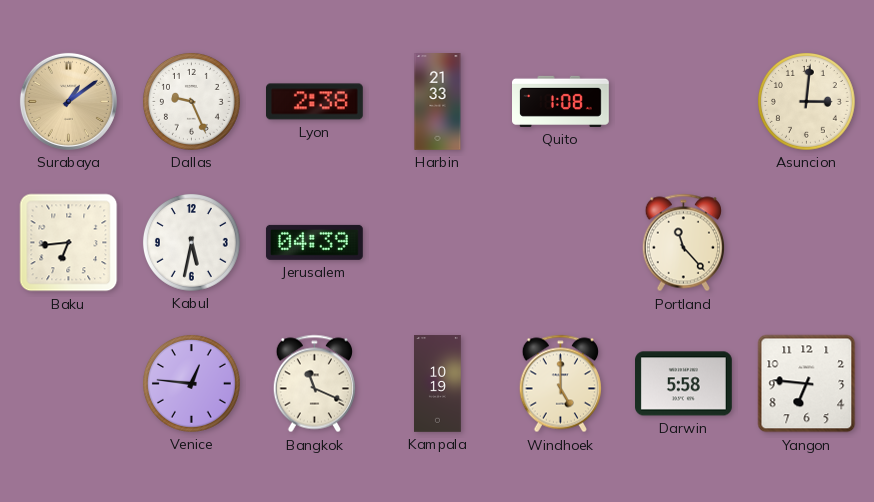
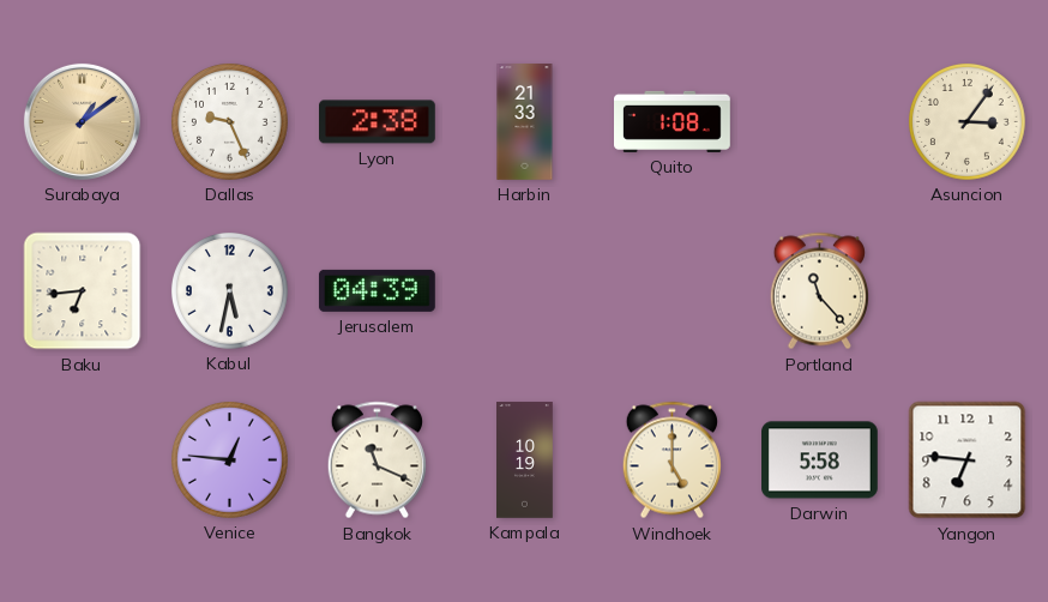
Asuncion: 3:01 -> 3:06 (966, 121)
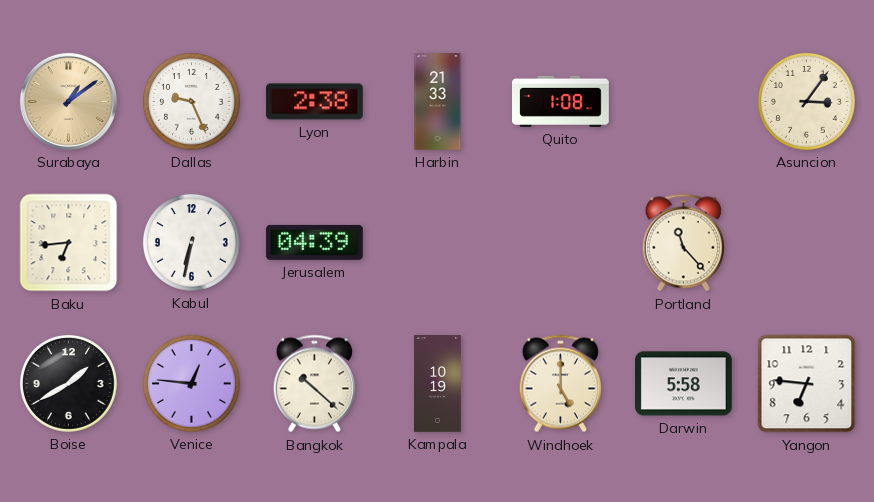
Kabul: 5:32 -> 6:32 (191, 242)
Boise: none -> 1:40 (68, 383)
Bangkok: 11:19 -> 10:22 (314, 384)
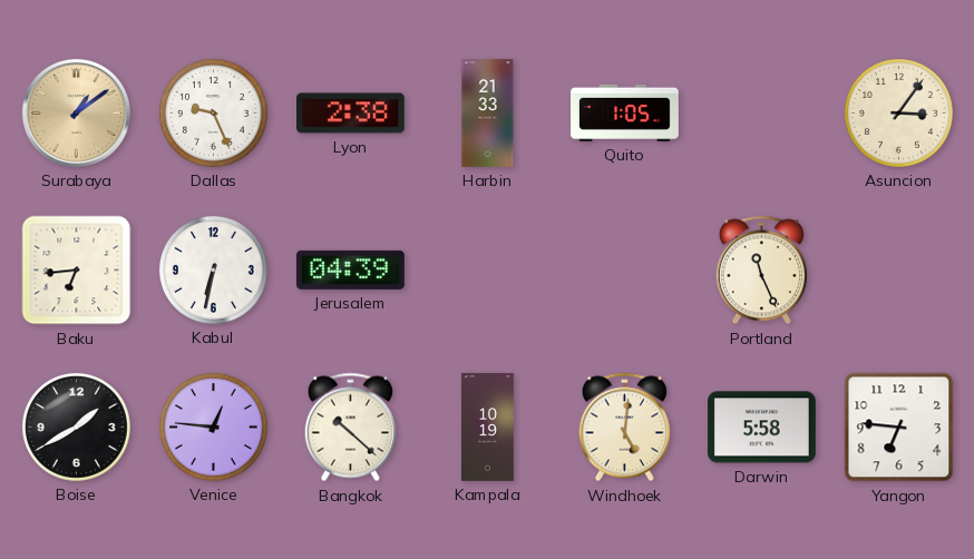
Quito: 1:08 -> 1:05 (625, 112)
Portland: 11:23 -> 11:26 (761, 271)
Windhoek: 5:00 -> 5:01 (624, 428)
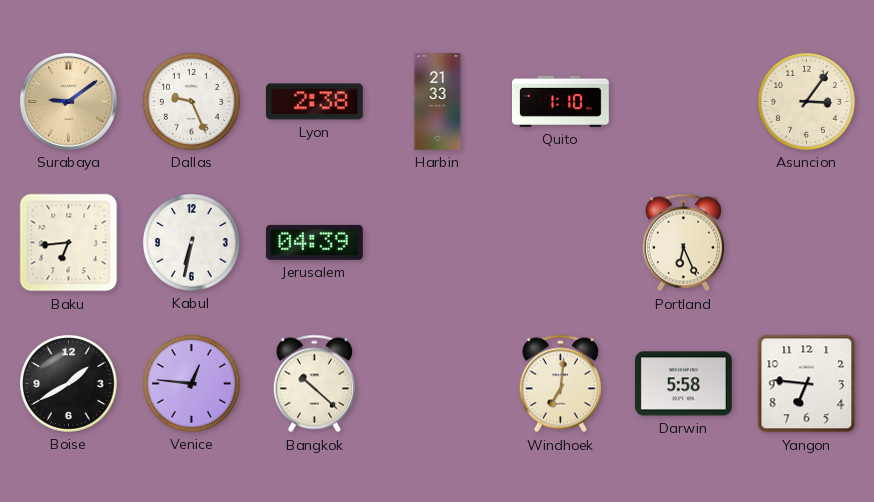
Surabaya: 1:09 -> 9:09 (68, 101)
Quito: 1:05 -> 1:10 (561, 101)
Portland: 11:26 -> 6:26 (683, 243)
Kampala: 10:19 -> none (488, 428)
Windhoek: 5:01 -> 7:01 (560, 384)
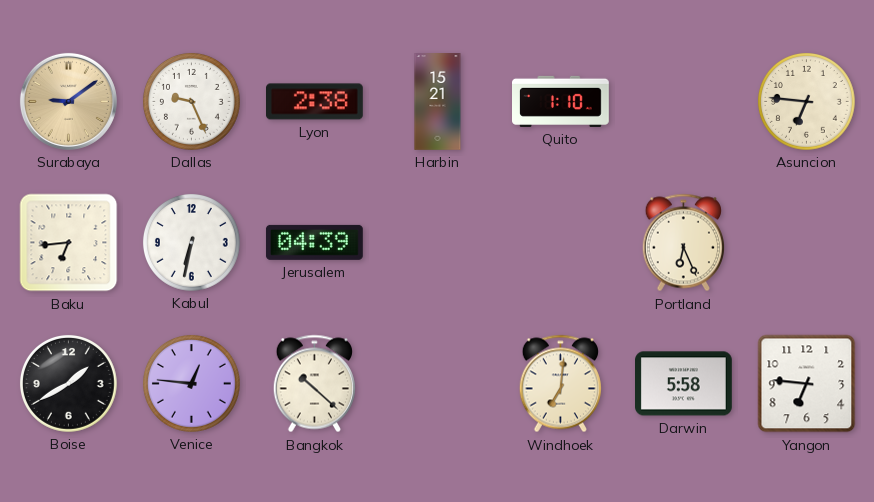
Harbin: 21:33 -> 15:21 (438, 102)
Asuncion: 3:06 -> 6:46 (806, 101)
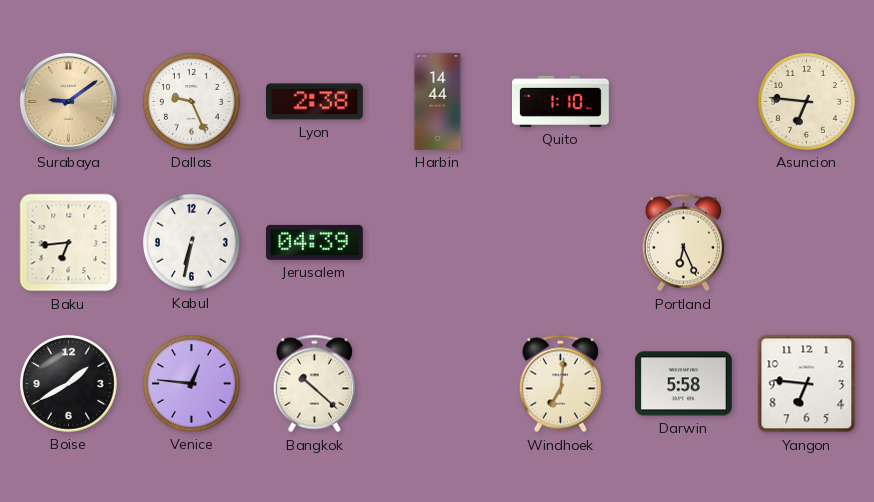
Harbin: 15:21 -> 14:44 (438, 102)
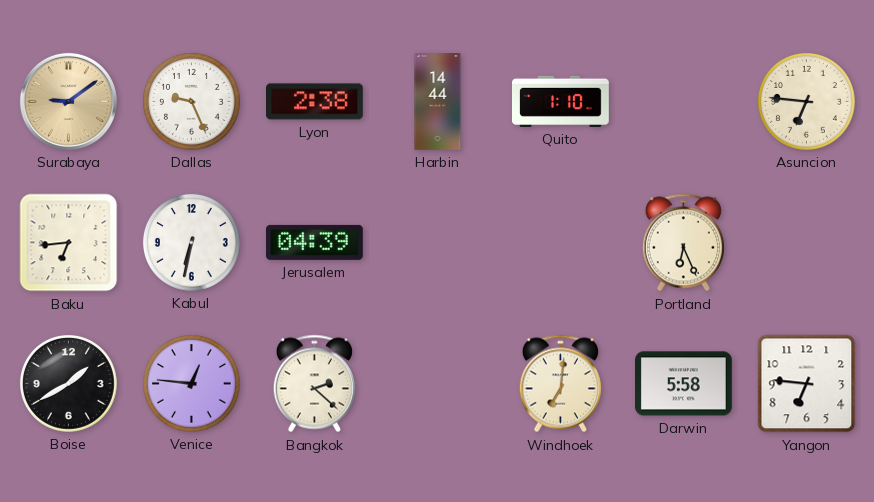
Bangkok: 10:22 -> 2:22 (314, 384)
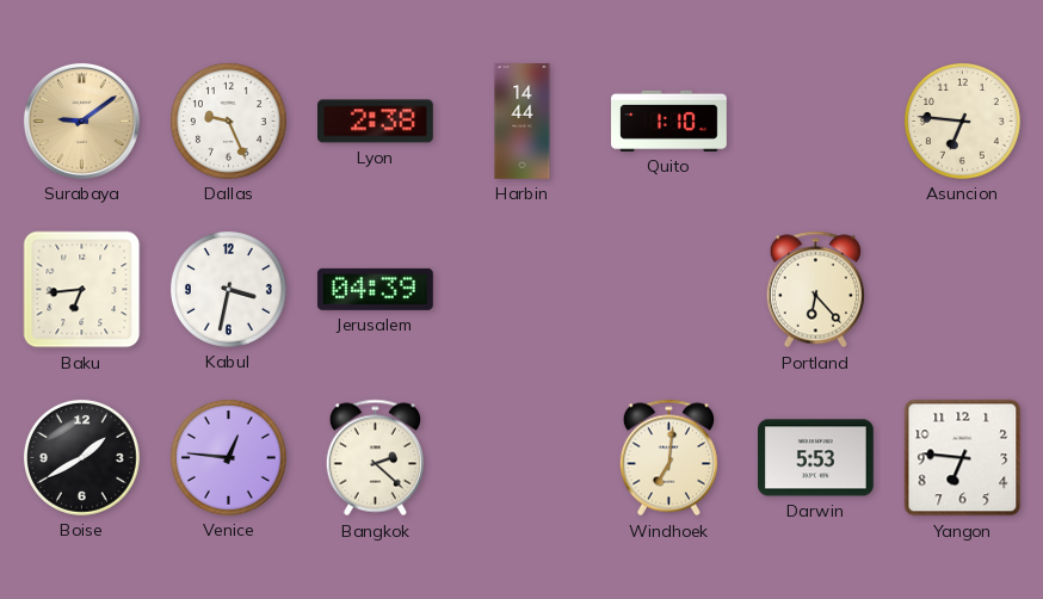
Kabul: 6:32 -> 3:32 (228, 289)
Portland: 6:26 -> 6:23 (815, 290)
Darwin: 5:58 -> 5:53 (816, 458)
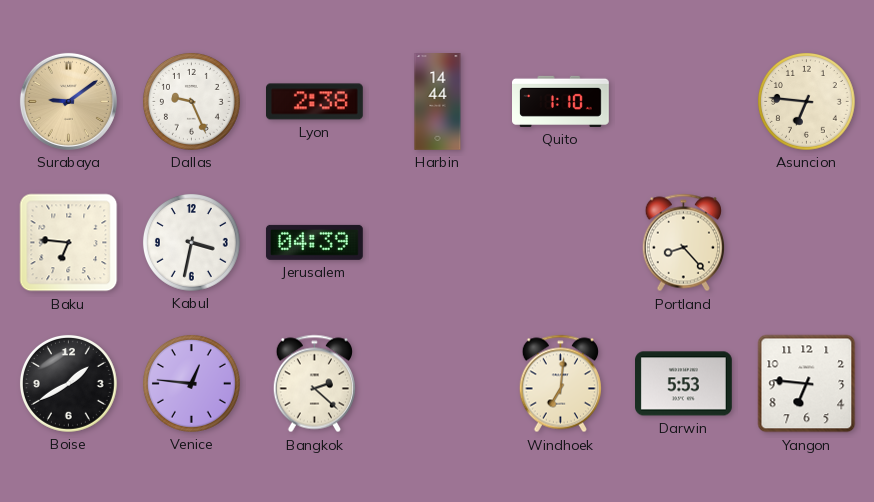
Baku: 6:44 -> 6:46 (69, 243)
Portland: 6:23 -> 8:23 (683, 243)
